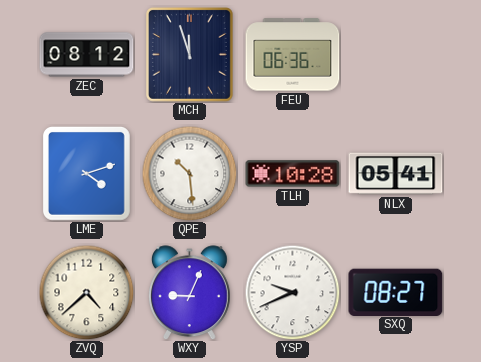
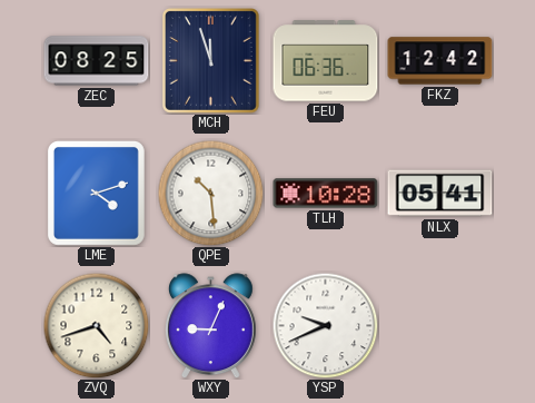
ZEC: 08:12 -> 08:25 (97, 61)
FKZ: none -> 12:42 (440, 61)
ZVQ: 4:38 -> 4:42 (96, 325)
SXQ: 08:27 -> none (396, 292)
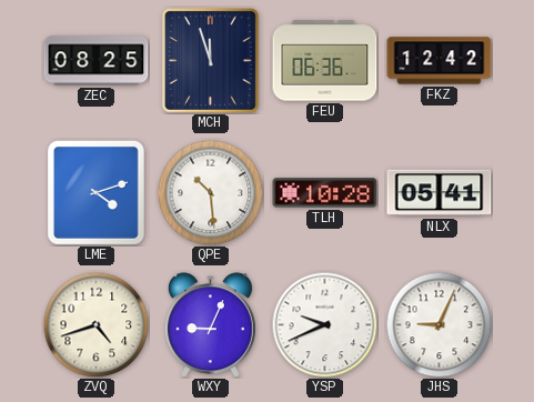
JHS: none -> 9:04 (439, 324)
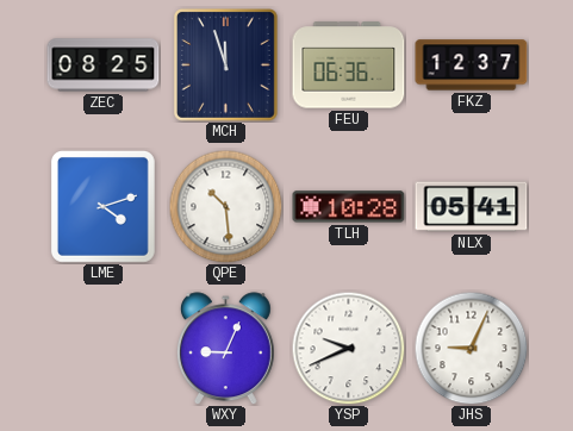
FKZ: 12:42 -> 12:37 (472, 65)
ZVQ: 4:42 -> none (95, 324)
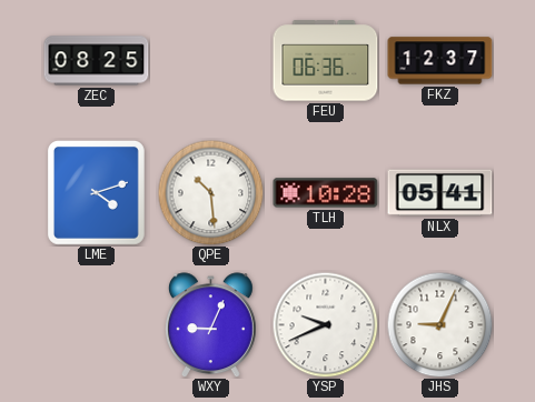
MCH: 11:57 -> none (225, 64)
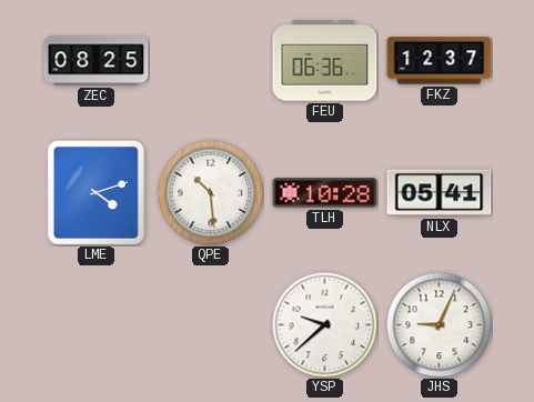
WXY: 9:04 -> none (210, 325)
YSP: 9:41 -> 9:38 (324, 324)
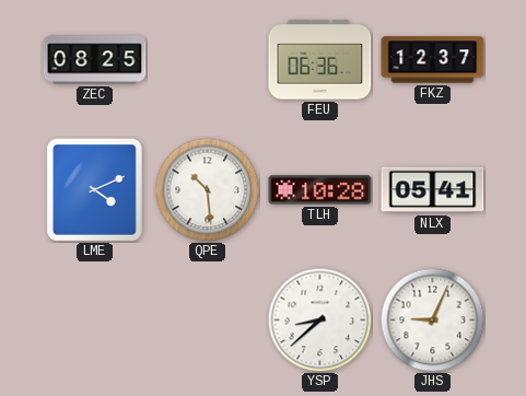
LME: 4:12 -> 4:11 (94, 189)
YSP: 9:38 -> 8:38 (319, 319)
